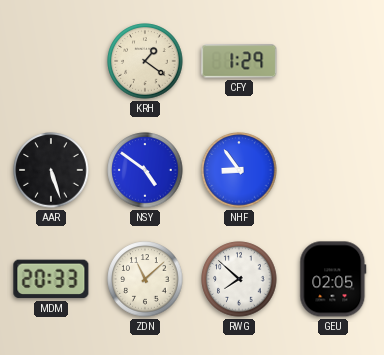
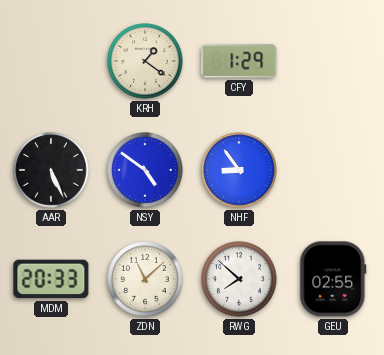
AAR: 5:27 -> 5:26 (51, 170)
GEU: 02:05 -> 02:55 (333, 279)
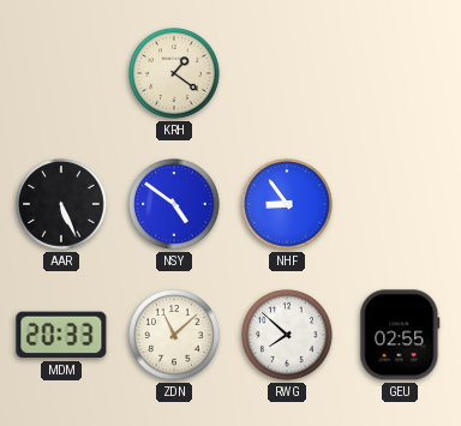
CFY: 1:29 -> none (239, 61)
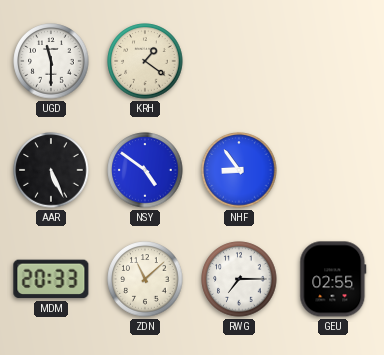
UGD: none -> 11:30 (51, 61)
RWG: 7:52 -> 7:15 (239, 279)
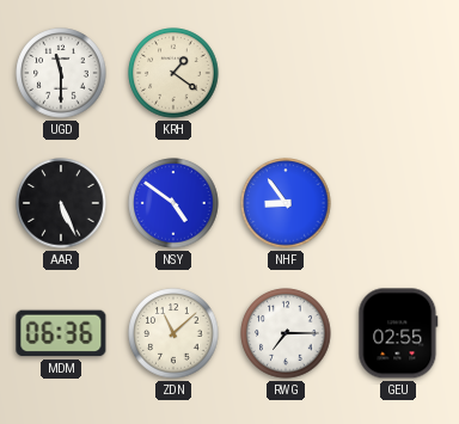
MDM: 20:33 -> 06:36 (61, 333)
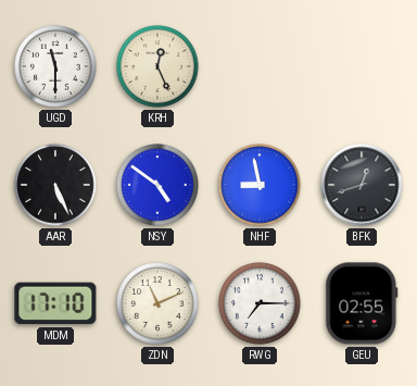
KRH: 1:21 -> 12:26 (157, 66)
NHF: 8:54 -> 8:58 (260, 185)
BFK: none -> 12:42 (362, 185)
MDM: 06:36 -> 17:10 (55, 303)
ZDN: 11:08 -> 11:11 (157, 303)
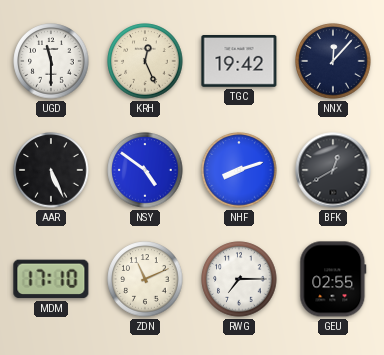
TGC: none -> 19:42 (239, 62)
NNX: none -> 12:07 (333, 61)
NHF: 8:58 -> 8:12 (239, 170)
BFK: 12:42 -> 12:40 (333, 170)
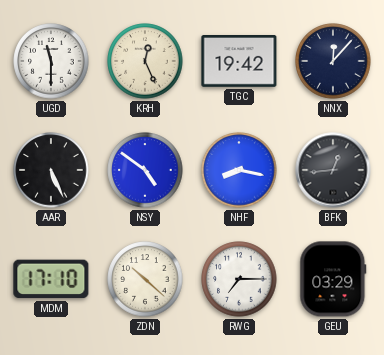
NHF: 8:12 -> 8:17 (239, 170)
BFK: 12:40 -> 12:44 (333, 170)
ZDN: 11:11 -> 10:22 (145, 279)
GEU: 02:55 -> 03:29 (333, 279)
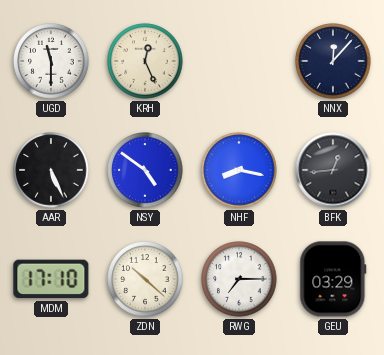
TGC: 19:42 -> none (239, 62)
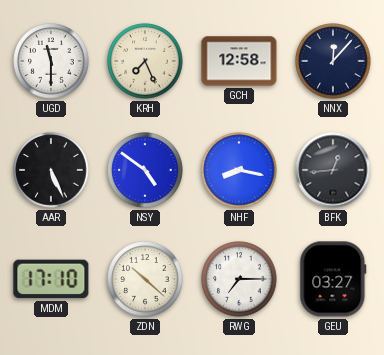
KRH: 12:26 -> 7:26 (145, 61)
GCH: none -> 12:58 (239, 61)
GEU: 03:29 -> 03:27 (333, 279)
